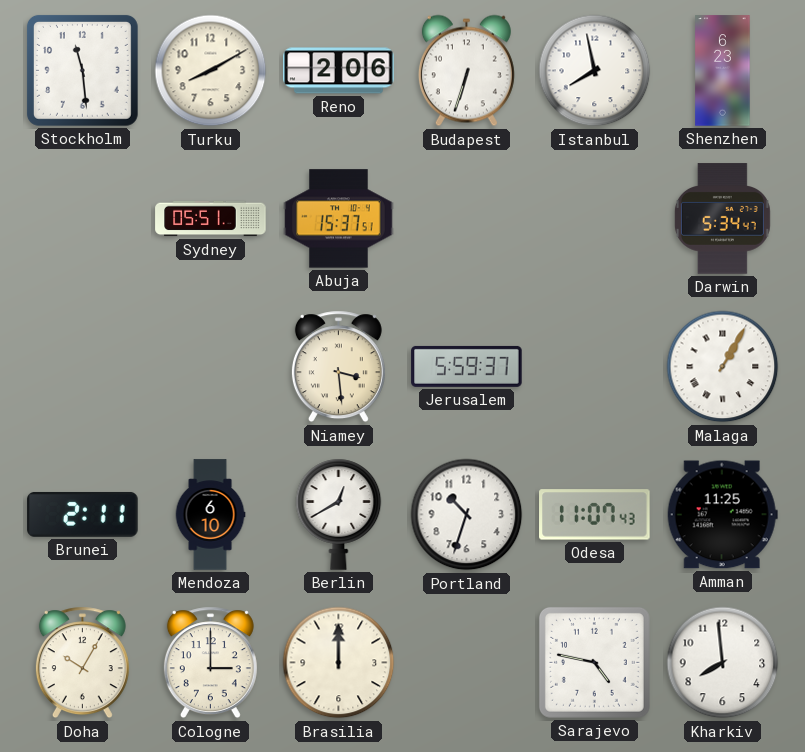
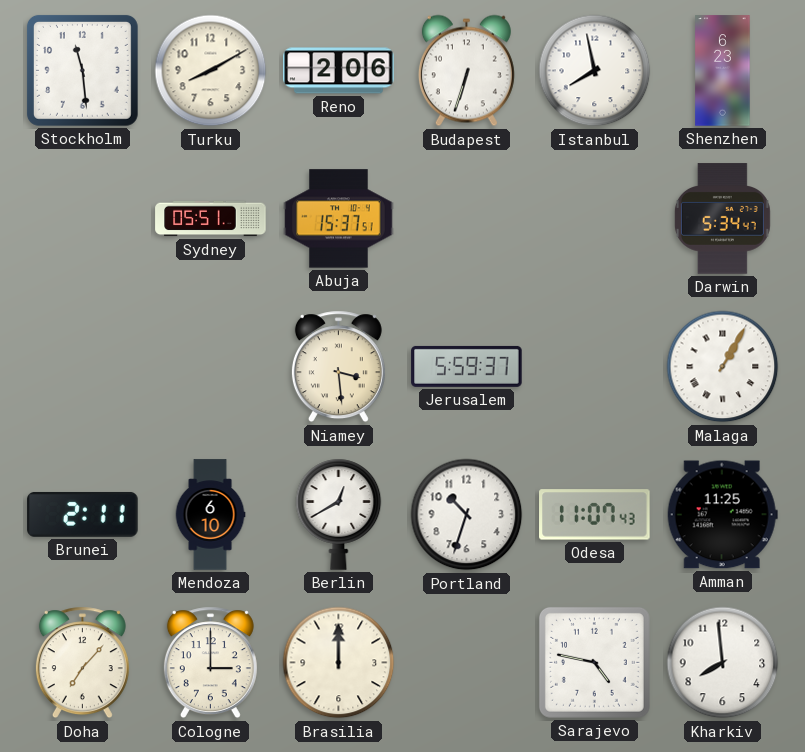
Doha: 10:05 -> 7:07 (82, 663)
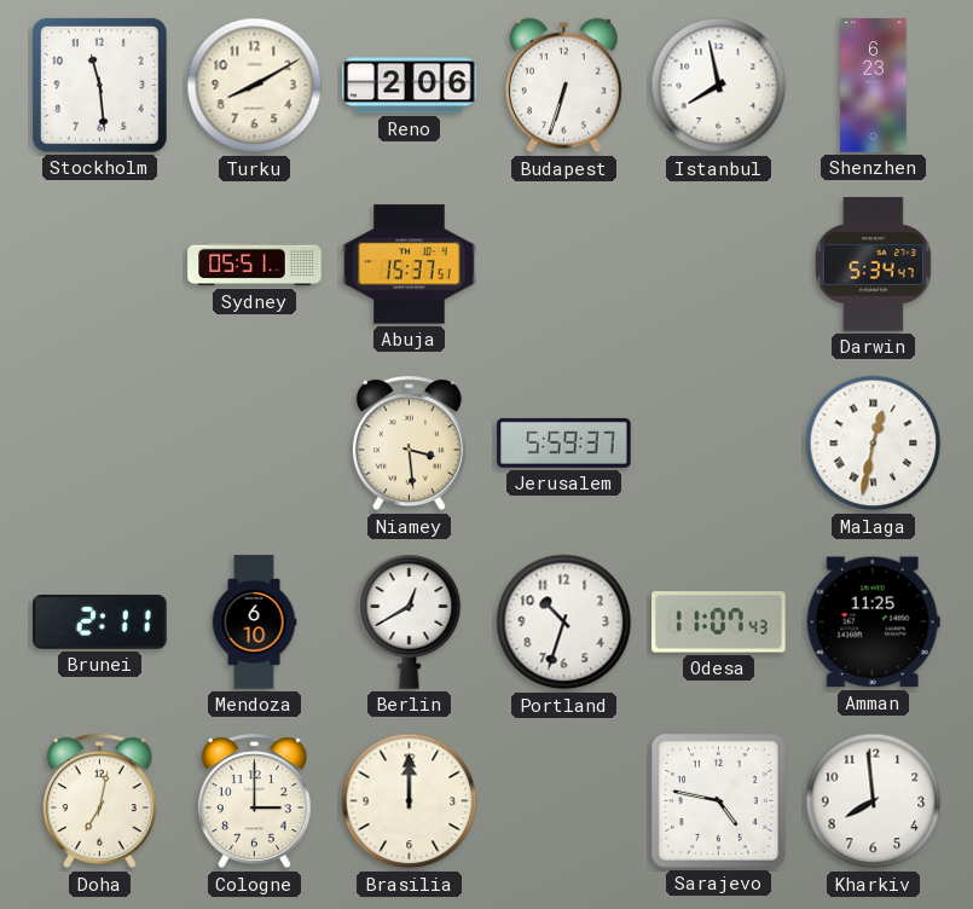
Malaga: 1:05 -> 12:32 (874, 444)
Doha: 7:07 -> 7:02 (99, 801)
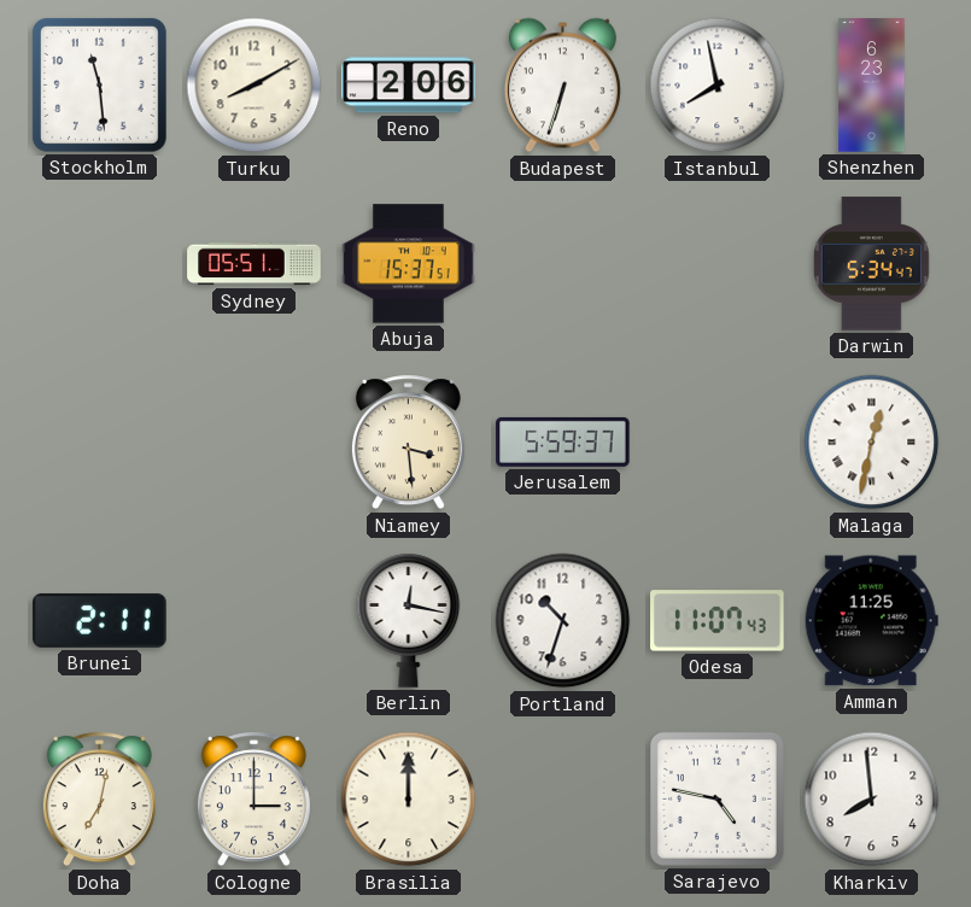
Mendoza: 6:10 -> none (254, 623)
Berlin: 12:40 -> 12:17 (409, 620)
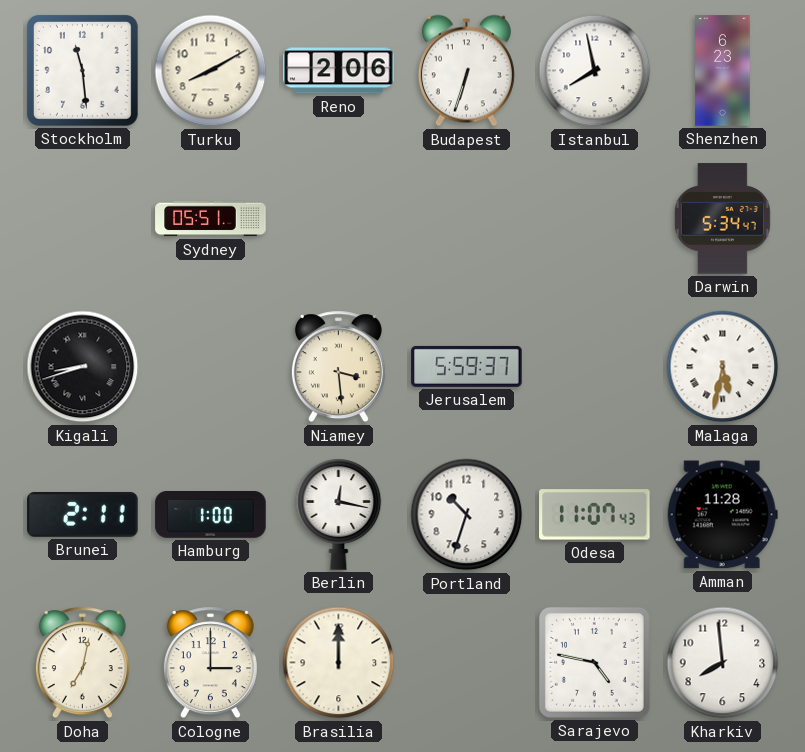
Abuja: 15:37 -> none (409, 264)
Kigali: none -> 8:42 (83, 367)
Malaga: 12:32 -> 5:32 (723, 367)
Hamburg: none -> 1:00 (211, 515)
Amman: 11:25 -> 11:28 (722, 515)
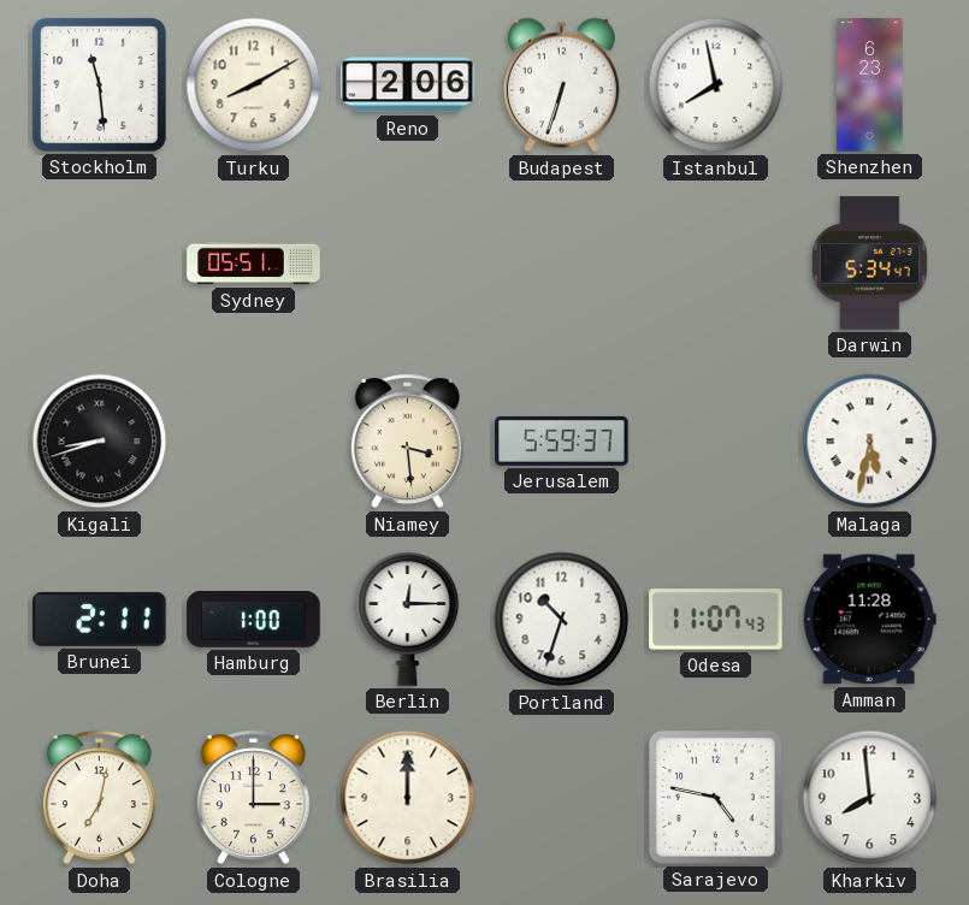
Berlin: 12:17 -> 12:15 (408, 619)
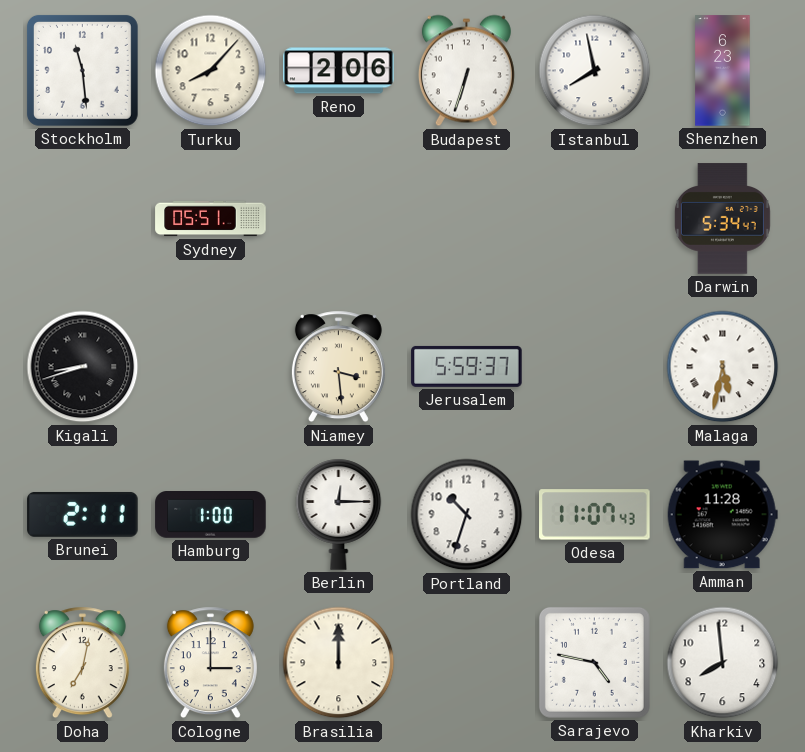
Turku: 8:10 -> 8:07 (211, 71)
